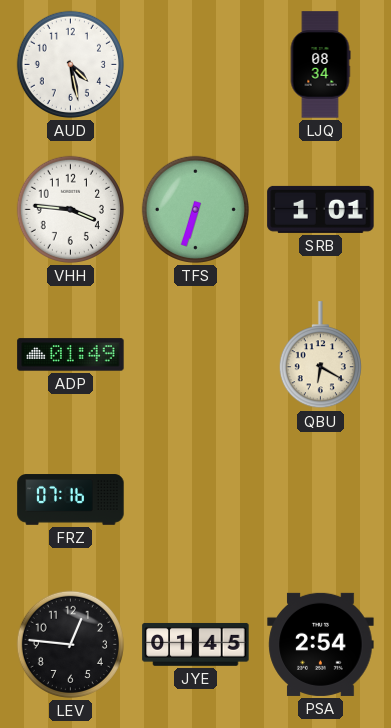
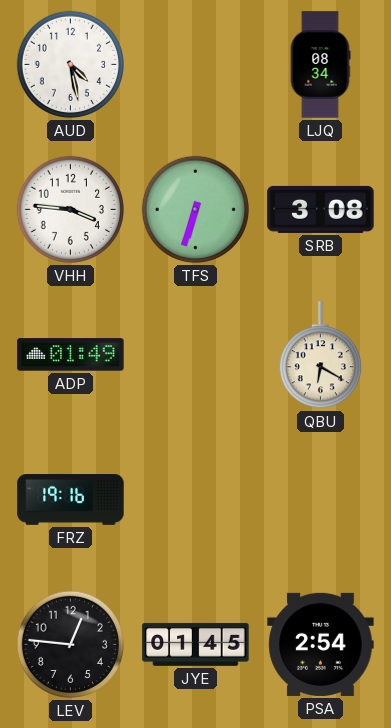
SRB: 1:01 -> 3:08 (321, 209)
FRZ: 07:16 -> 19:16 (71, 500)
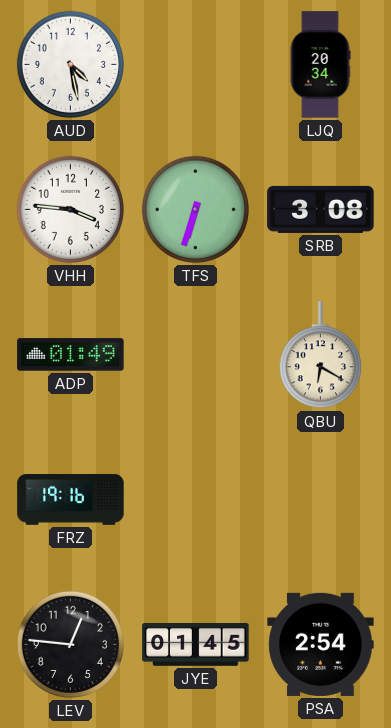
LJQ: 08:34 -> 20:34 (320, 65)
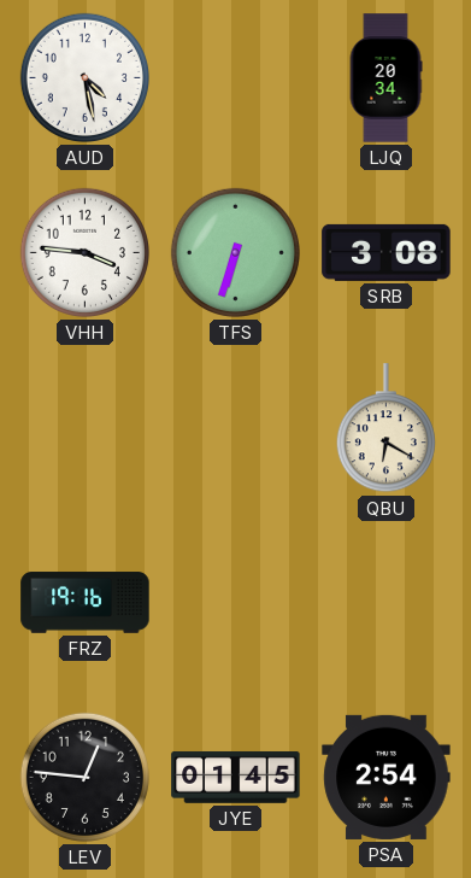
ADP: 01:49 -> none (71, 355)
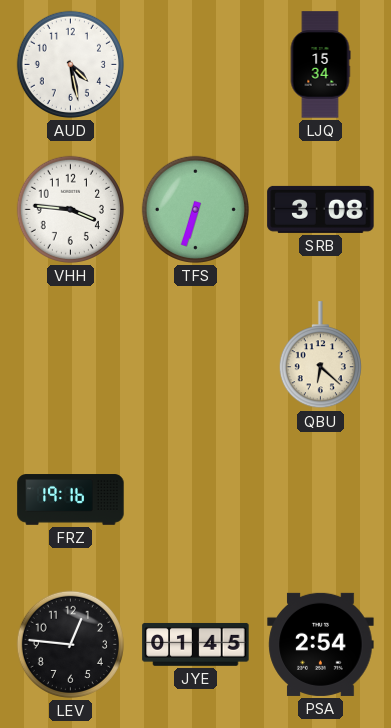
LJQ: 20:34 -> 15:34 (320, 65)
QBU: 6:20 -> 6:22 (320, 355)
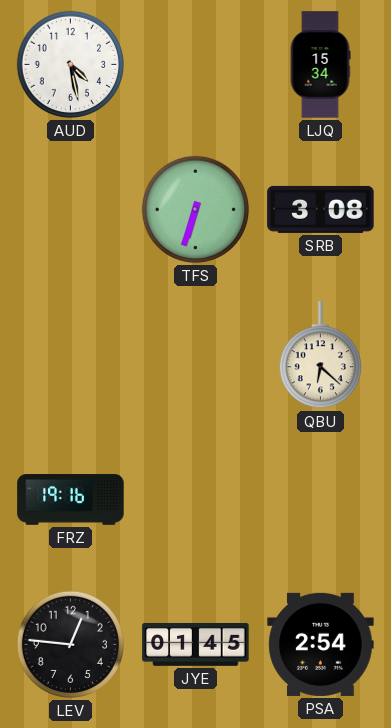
VHH: 3:46 -> none (70, 209)
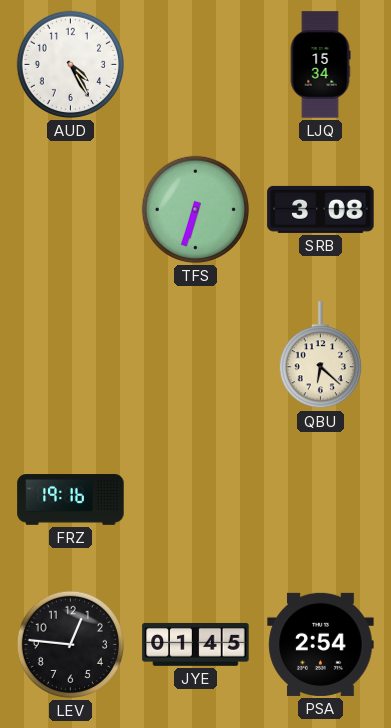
AUD: 4:28 -> 4:25 (70, 64)
